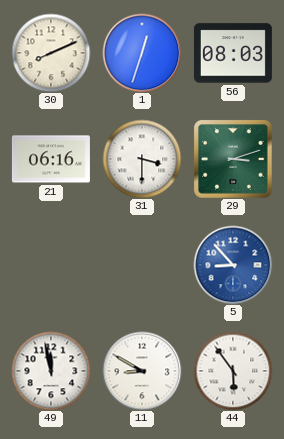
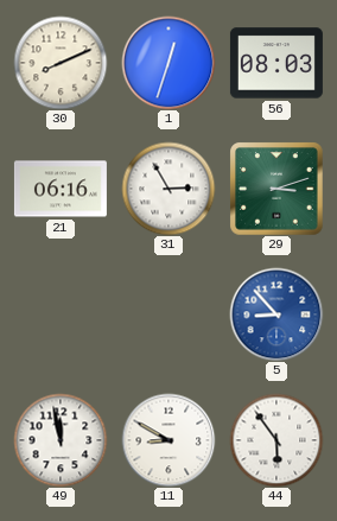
31: 3:30 -> 2:55 (168, 189)
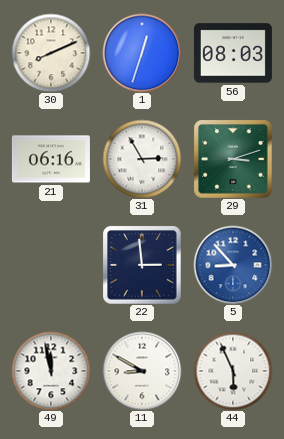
22: none -> 2:59 (142, 265)
44: 5:54 -> 5:56 (233, 371)
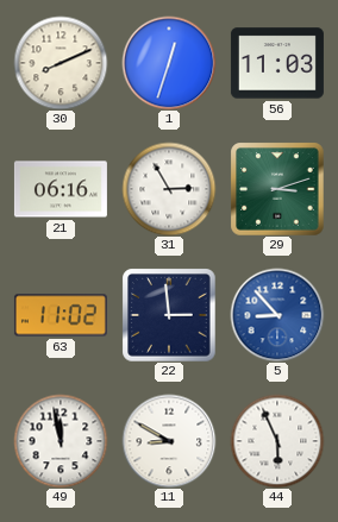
56: 08:03 -> 11:03 (277, 63)
63: none -> 11:02 (61, 315)
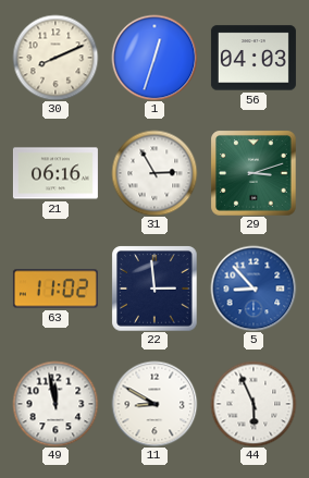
56: 11:03 -> 04:03 (254, 58)
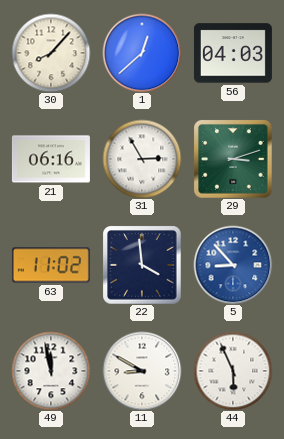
30: 8:11 -> 8:07 (51, 53)
1: 12:33 -> 12:38 (142, 53)
22: 2:59 -> 3:59 (142, 265)
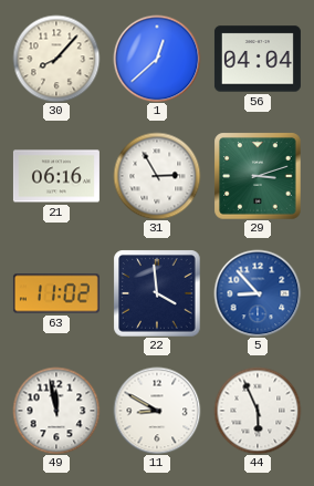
56: 04:03 -> 04:04 (258, 59)
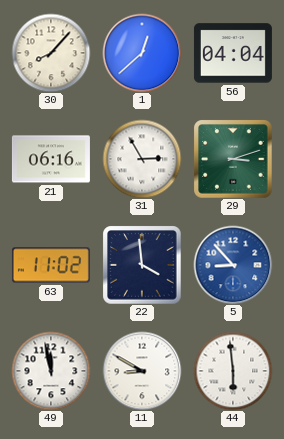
44: 5:56 -> 5:59 (233, 371)
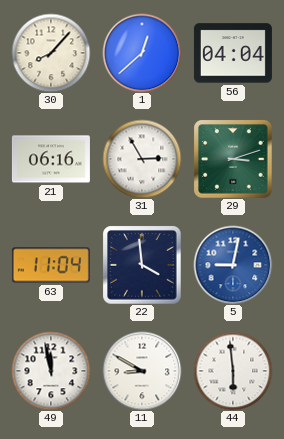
63: 11:02 -> 11:04 (51, 265)
5: 8:53 -> 9:02 (233, 265)
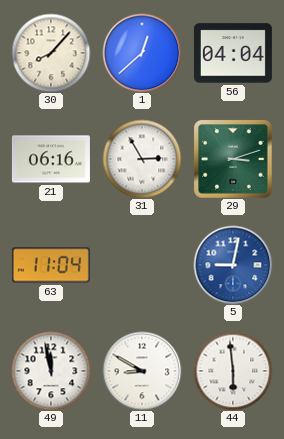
22: 3:59 -> none (142, 265)
